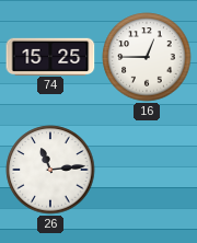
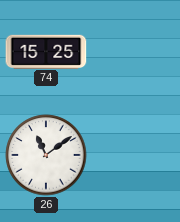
16: 12:45 -> none (147, 57)
26: 11:14 -> 11:09 (46, 155)
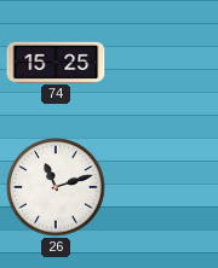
26: 11:09 -> 11:12 (56, 187)
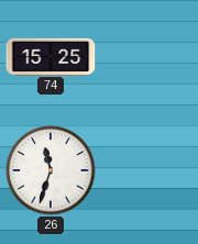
26: 11:12 -> 11:33 (51, 170)
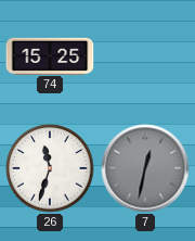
7: none -> 12:32 (145, 168)
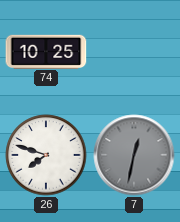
74: 15:25 -> 10:25 (46, 51)
26: 11:33 -> 7:48 (46, 155)
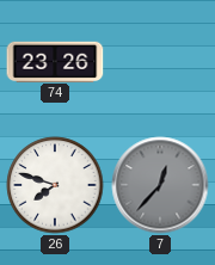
74: 10:25 -> 23:26 (55, 61)
7: 12:32 -> 12:37 (160, 185)
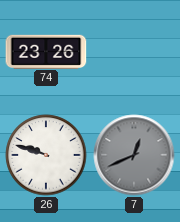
26: 7:48 -> 9:48 (46, 155)
7: 12:37 -> 12:41 (134, 155)
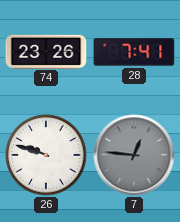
28: none -> 7:41 (134, 52)
7: 12:41 -> 12:46 (134, 155)
